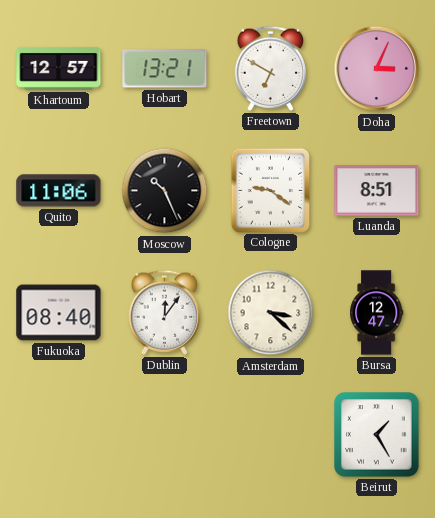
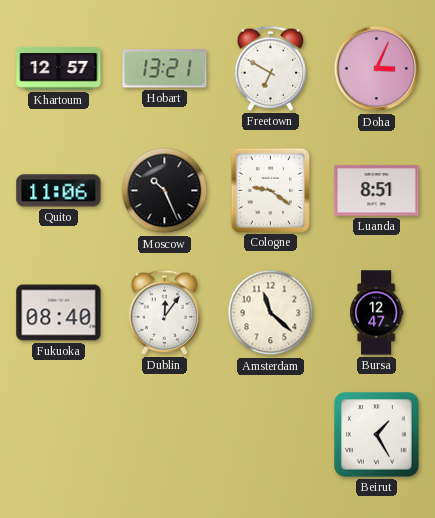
Amsterdam: 3:22 -> 11:22 (271, 313)
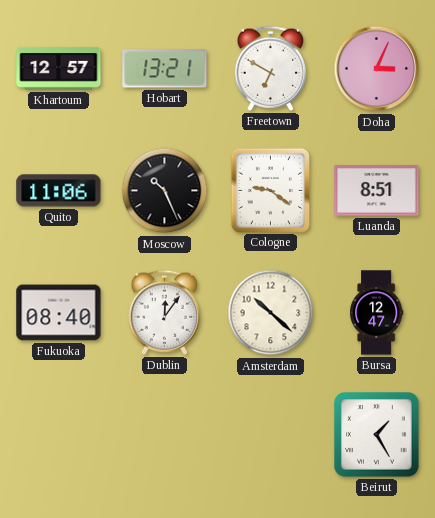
Amsterdam: 11:22 -> 10:22 (271, 313)
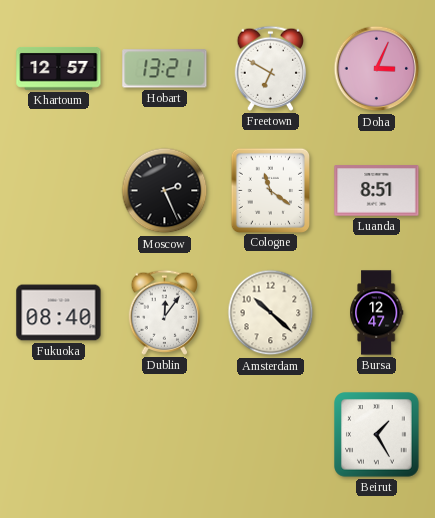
Quito: 11:06 -> none (59, 191)
Moscow: 10:26 -> 2:26 (165, 191)
Cologne: 9:21 -> 11:21 (270, 190)
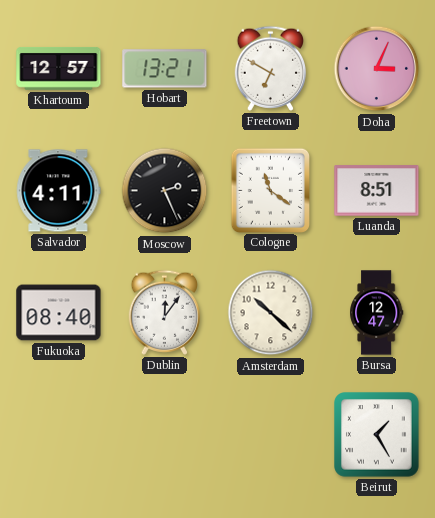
Salvador: none -> 4:11 (59, 191)
